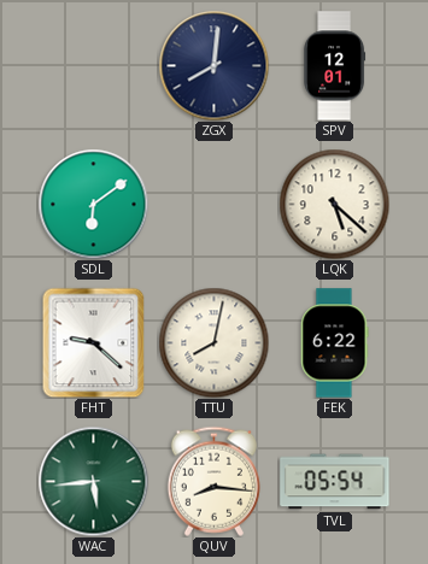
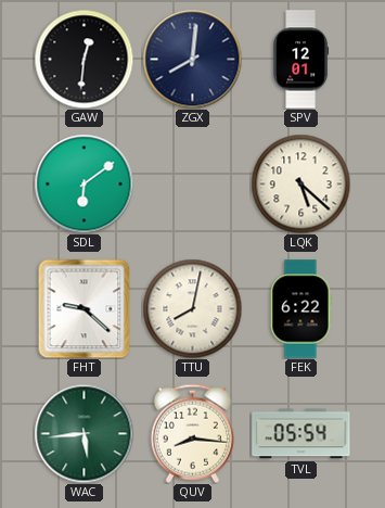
GAW: none -> 12:31 (84, 59)
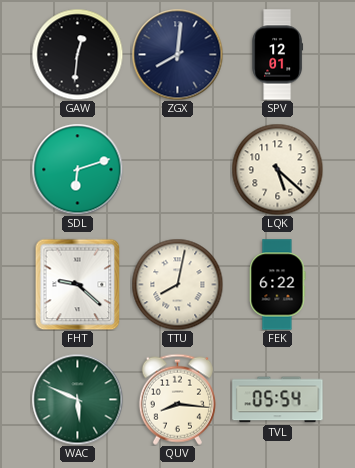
SDL: 6:09 -> 6:12 (77, 169)
WAC: 5:44 -> 5:49 (77, 399)
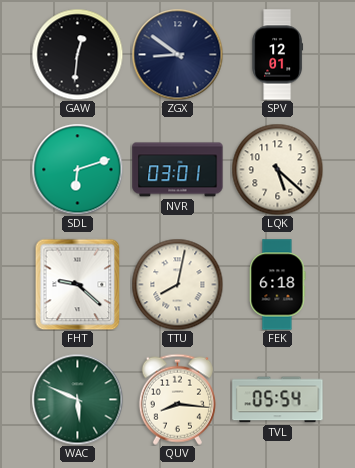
ZGX: 8:01 -> 8:51 (177, 54)
NVR: none -> 03:01 (178, 170)
FEK: 6:22 -> 6:18 (277, 285)
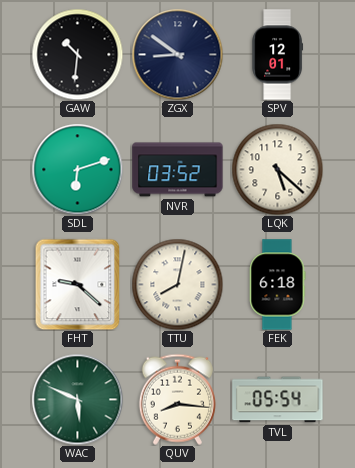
GAW: 12:31 -> 10:31 (77, 54)
NVR: 03:01 -> 03:52 (178, 170)
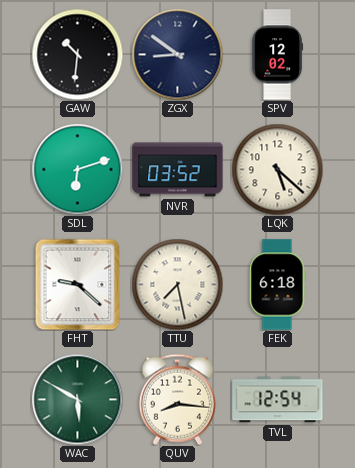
SPV: 12:01 -> 12:02 (278, 55)
TTU: 8:02 -> 7:28 (177, 284)
WAC: 5:49 -> 5:50 (77, 399)
TVL: 05:54 -> 12:54 (278, 400)
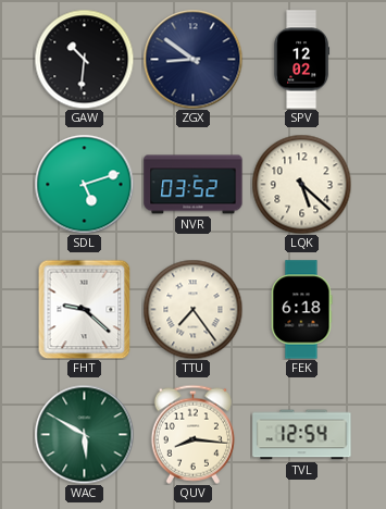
SDL: 6:12 -> 5:12 (84, 184)
TTU: 7:28 -> 7:24 (192, 309)
